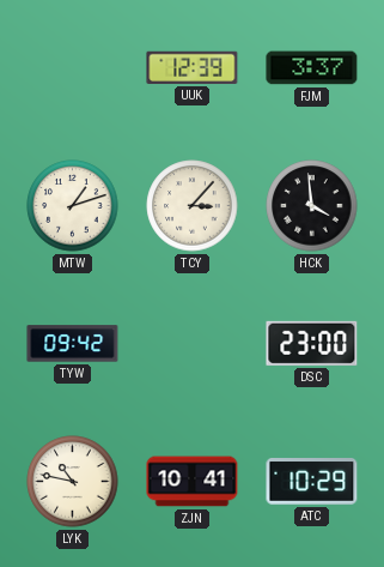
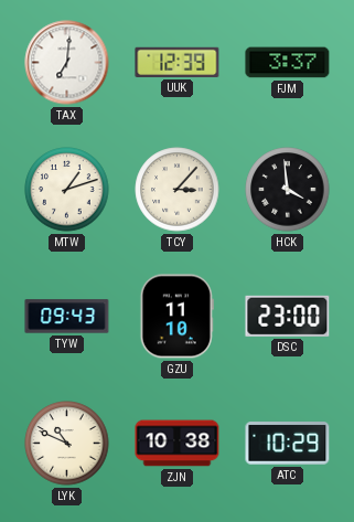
TAX: none -> 7:01 (67, 63)
TYW: 09:42 -> 09:43 (67, 317)
GZU: none -> 11:10 (176, 317)
LYK: 10:47 -> 10:49 (67, 444)
ZJN: 10:41 -> 10:38 (178, 444)
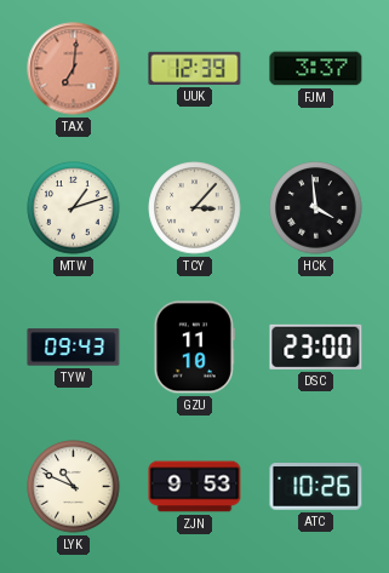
TAX dial: white -> salmon (74, 69)
ZJN: 10:38 -> 9:53 (195, 487)
ATC: 10:29 -> 10:26 (316, 487)
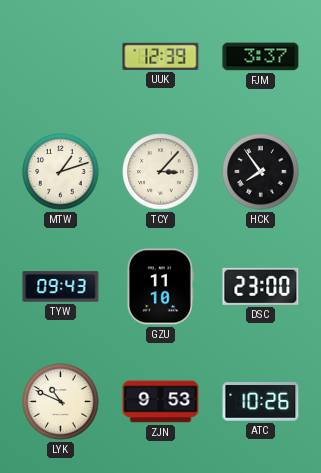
TAX: 7:01 -> none (74, 69)
HCK: 3:59 -> 7:54 (261, 172)
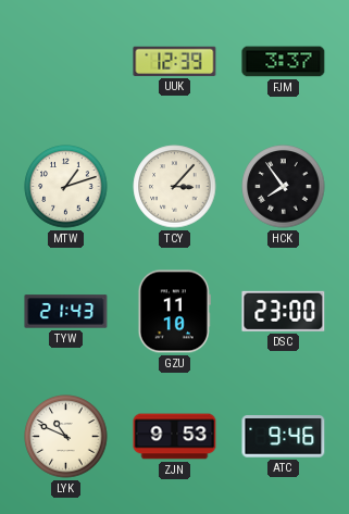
TYW: 09:43 -> 21:43 (66, 312)
ATC: 10:26 -> 9:46 (284, 437)
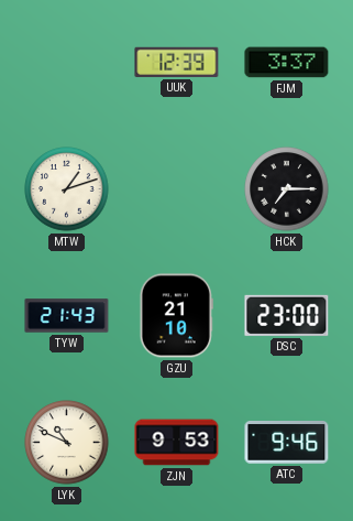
TCY: 3:07 -> none (175, 187)
HCK: 7:54 -> 7:15 (287, 189)
GZU: 11:10 -> 21:10 (176, 316)
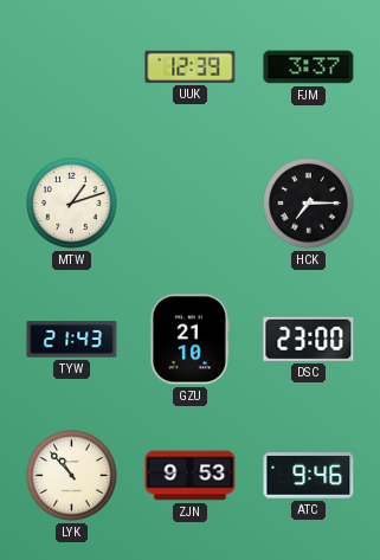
LYK: 10:49 -> 10:53 (72, 476)
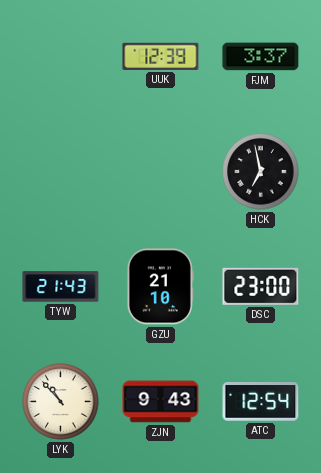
MTW: 1:12 -> none (72, 204)
HCK: 7:15 -> 6:58 (261, 172)
ZJN: 9:53 -> 9:43 (161, 402)
ATC: 9:46 -> 12:54 (261, 402)
